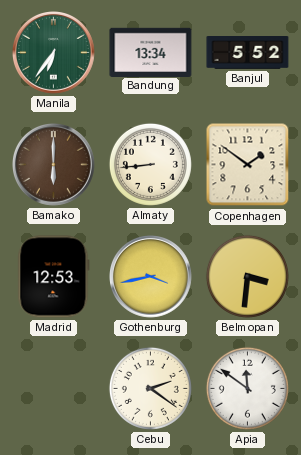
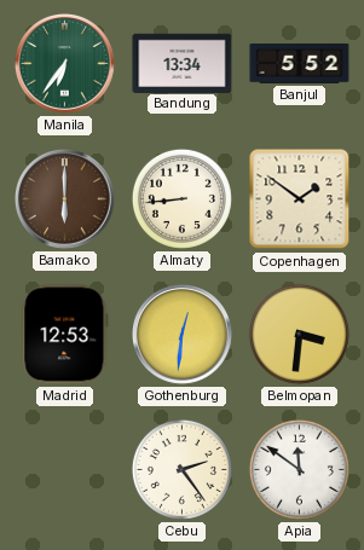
Gothenburg: 3:43 -> 12:31 (183, 335)
Cebu: 2:21 -> 2:24 (181, 469)
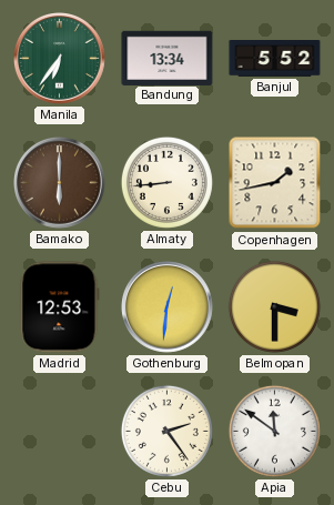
Copenhagen: 1:51 -> 1:43 (275, 183)
Belmopan: 3:31 -> 3:30 (274, 306)
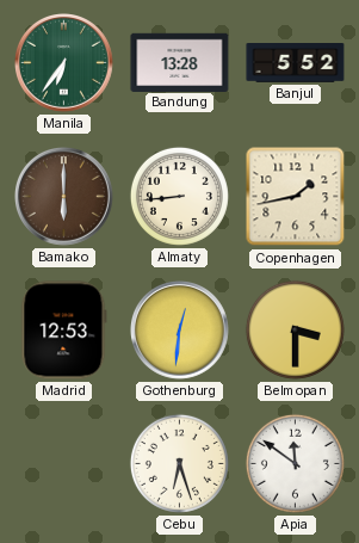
Bandung: 13:34 -> 13:28 (180, 62)
Cebu: 2:24 -> 6:27 (179, 463)
